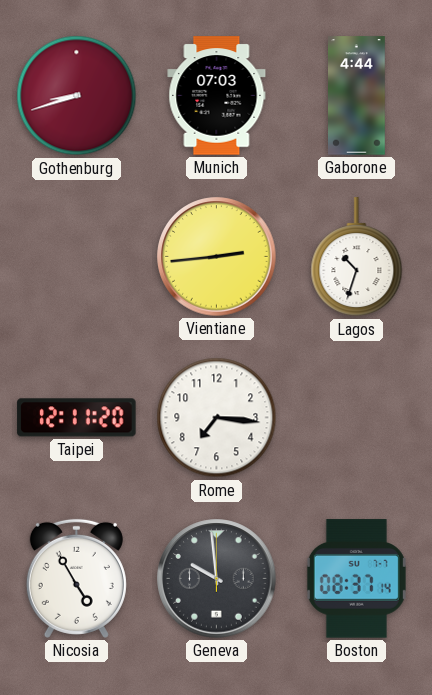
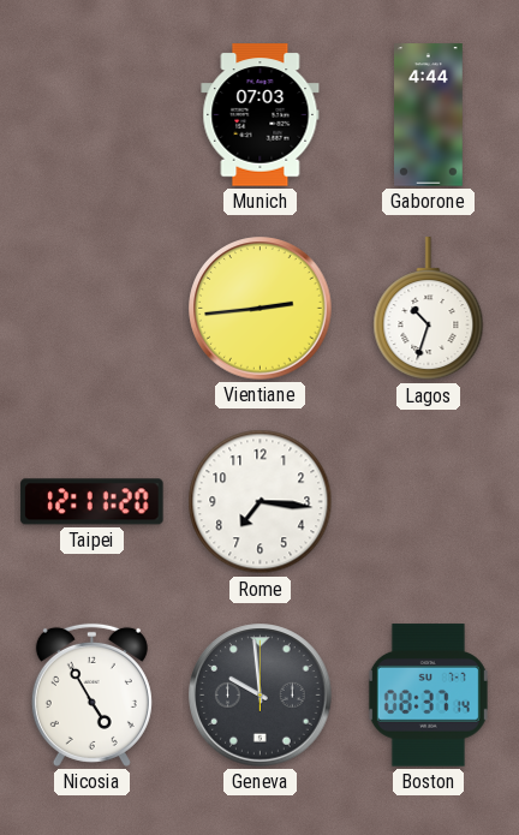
Gothenburg: 8:42 -> none (77, 96)
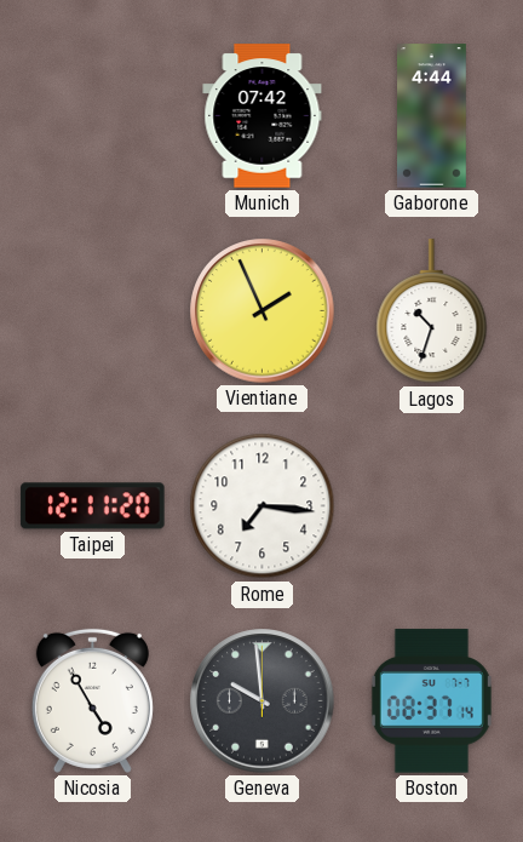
Munich: 07:03 -> 07:42 (263, 116)
Vientiane: 2:44 -> 1:56 (263, 311)
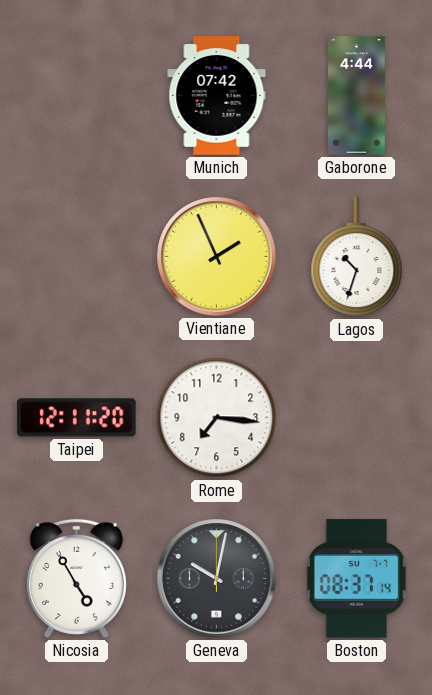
Geneva: 9:59 -> 10:02 (217, 579)
